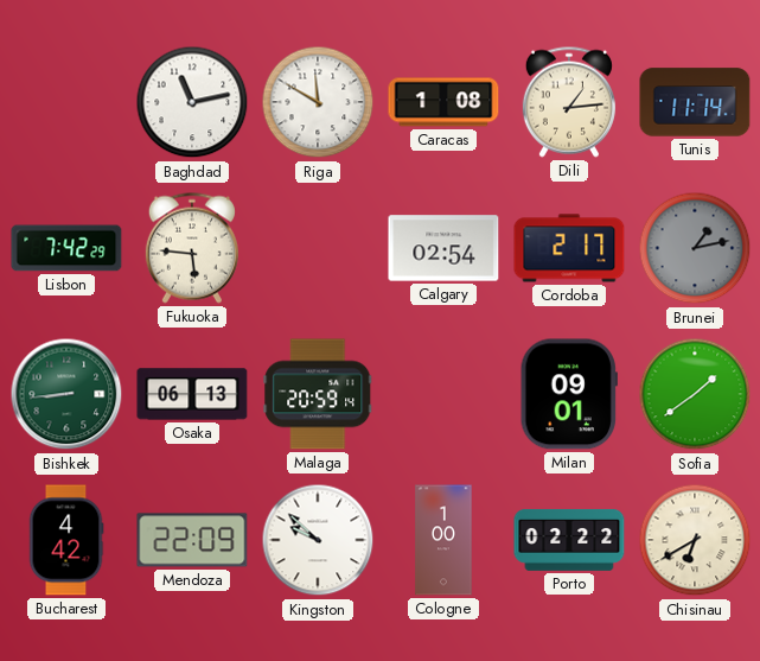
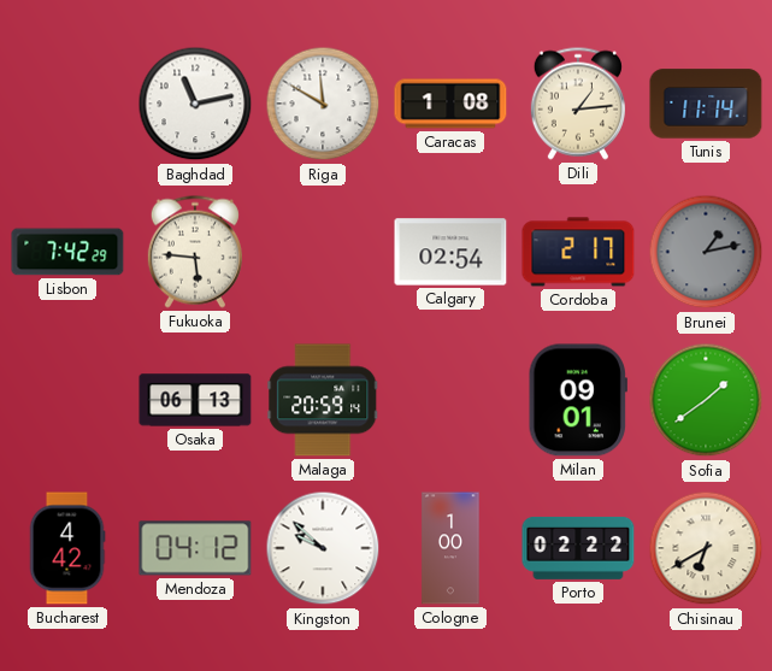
Bishkek: 8:44 -> none (66, 394)
Mendoza: 22:09 -> 04:12 (195, 548)
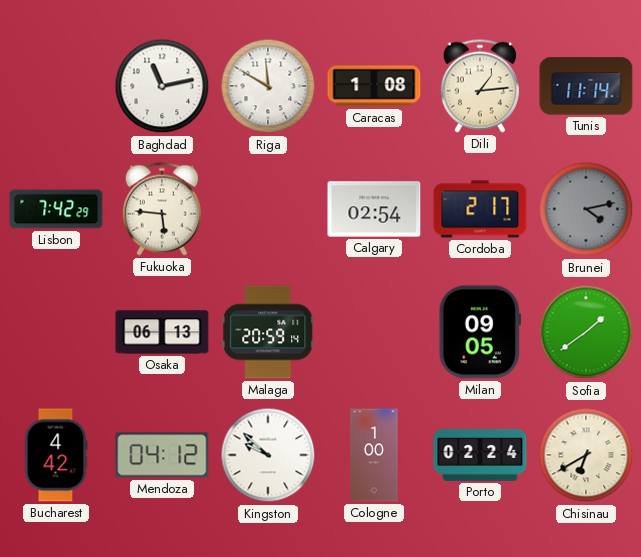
Brunei: 1:13 -> 4:13 (586, 209)
Milan: 09:01 -> 09:05 (480, 332)
Porto: 02:22 -> 02:24 (480, 455)
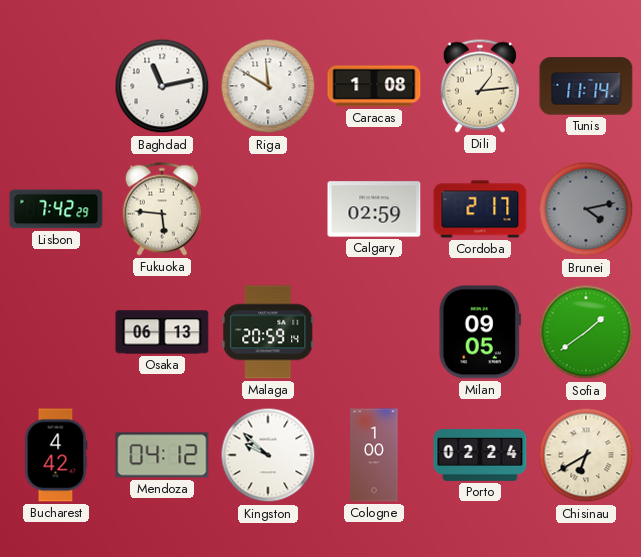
Calgary: 02:54 -> 02:59 (374, 209)
